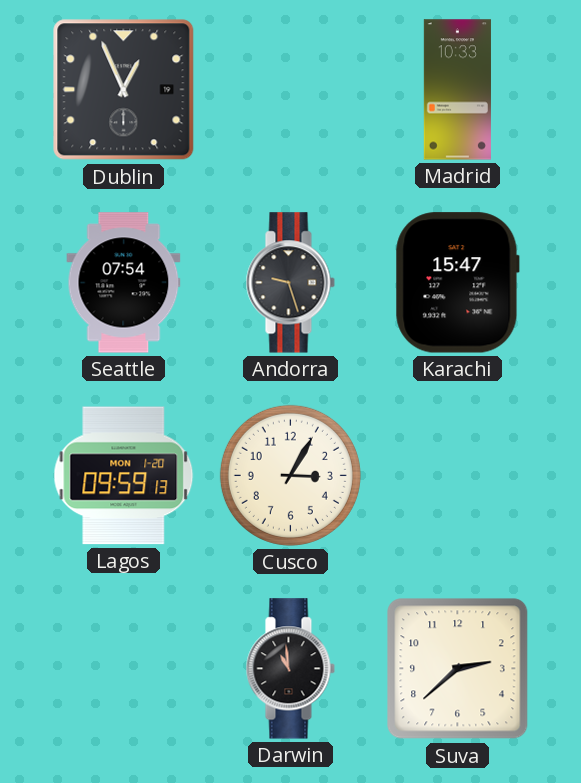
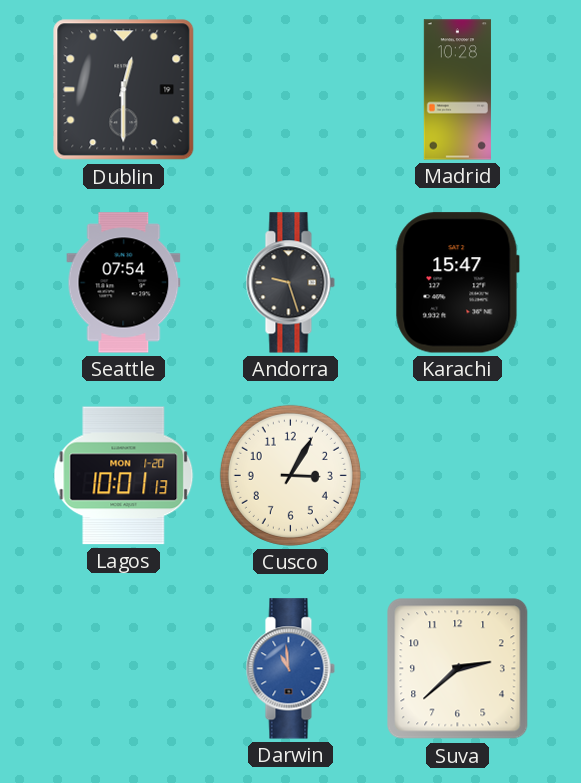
Dublin: 12:56 -> 12:30 (124, 90)
Madrid: 10:33 -> 10:28 (457, 90)
Lagos: 09:59 -> 10:01 (124, 476)
Darwin dial: black -> blue (290, 669)
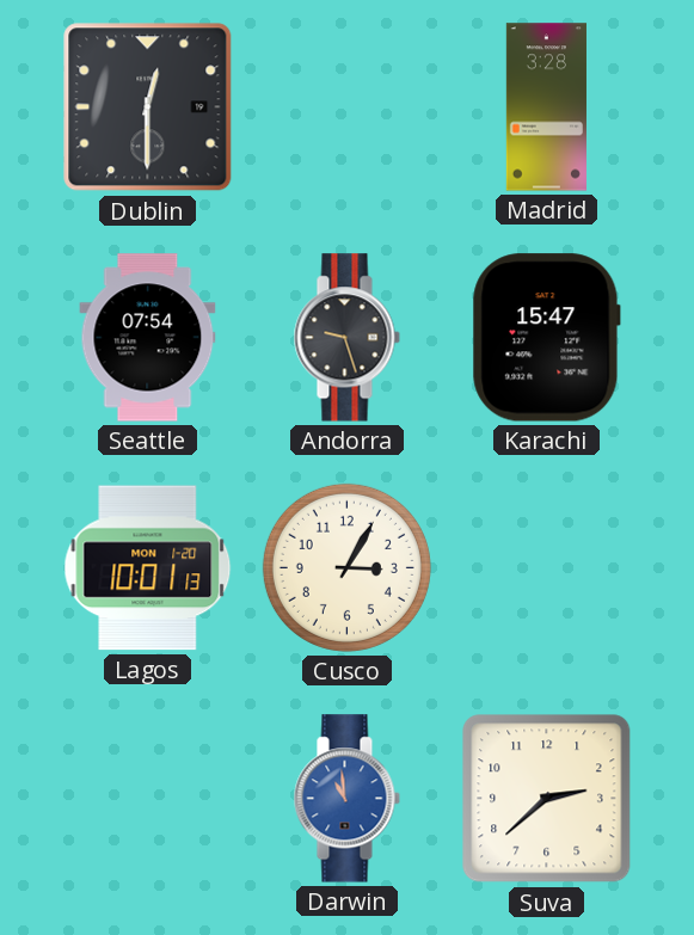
Madrid: 10:28 -> 3:28 (546, 107)
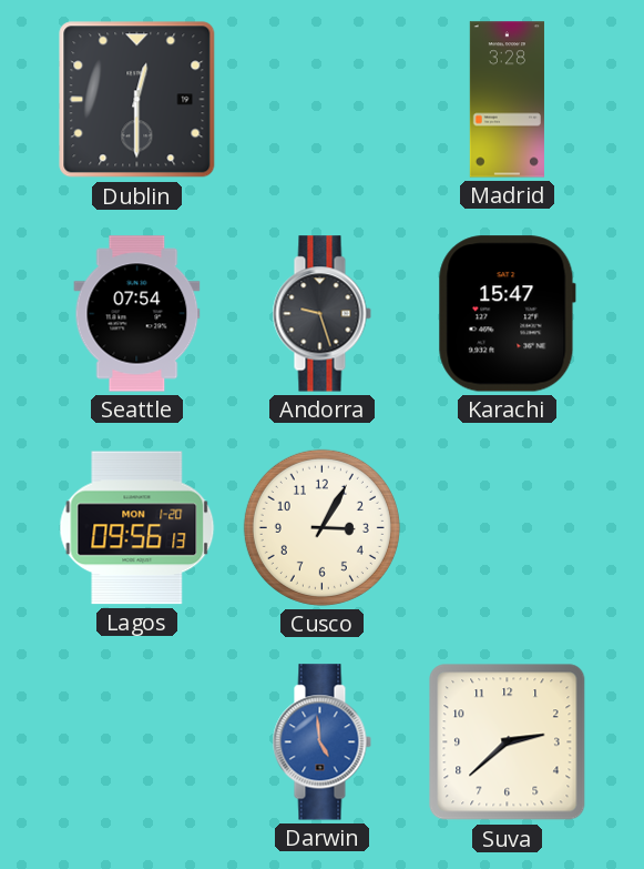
Lagos: 10:01 -> 09:56 (137, 528)
Darwin: 10:59 -> 4:59 (321, 742)
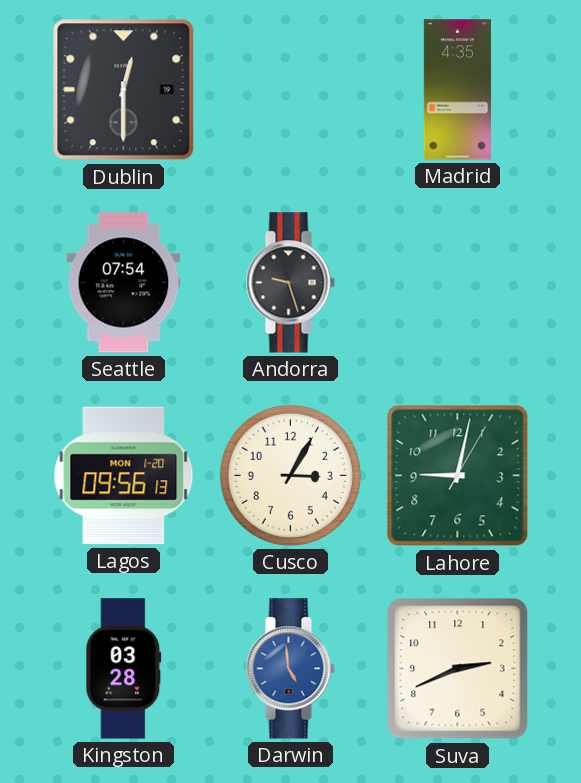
Madrid: 3:28 -> 4:35 (457, 90)
Karachi: 15:47 -> none (507, 314)
Lahore: none -> 9:02 (458, 476)
Kingston: none -> 03:28 (124, 669)
Suva: 2:38 -> 2:41 (458, 669)
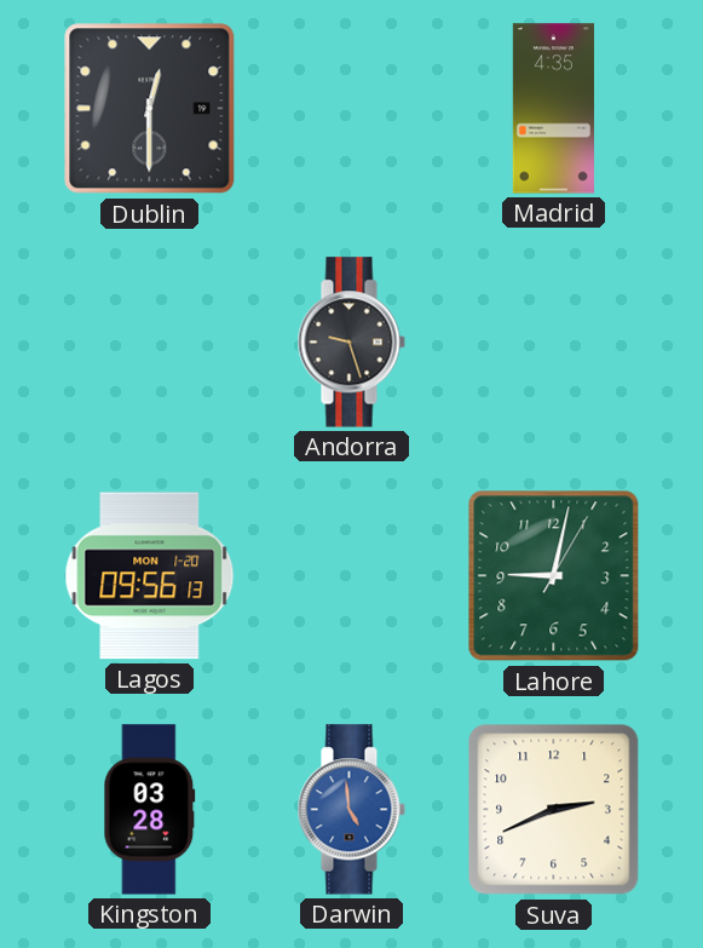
Seattle: 07:54 -> none (124, 283)
Cusco: 3:05 -> none (290, 475)
